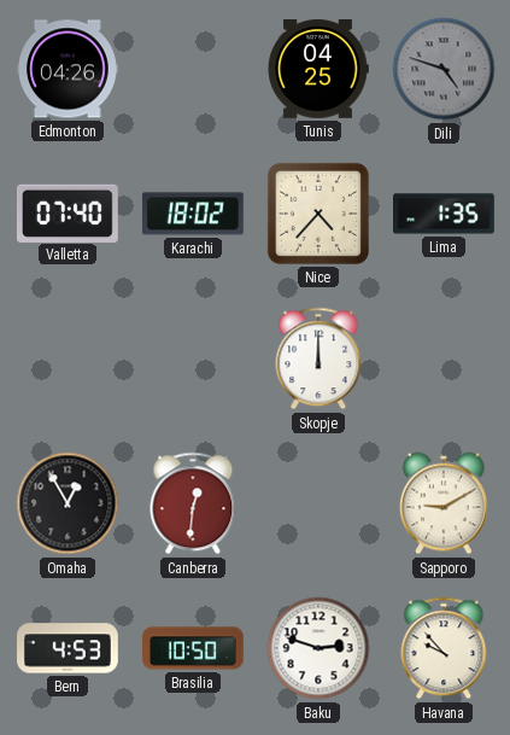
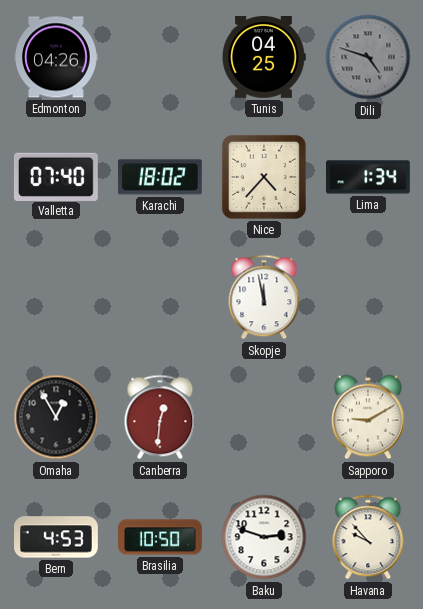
Lima: 1:35 -> 1:34 (369, 177)
Skopje: 12:00 -> 11:58 (264, 297)
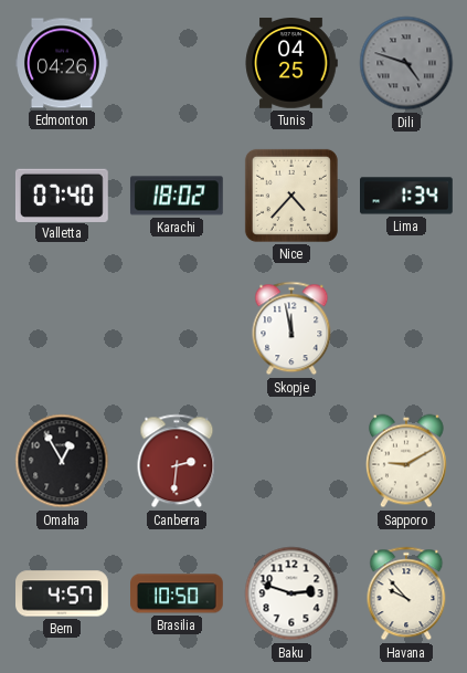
Canberra: 12:31 -> 2:31 (177, 461)
Bern: 4:53 -> 4:57 (63, 593)
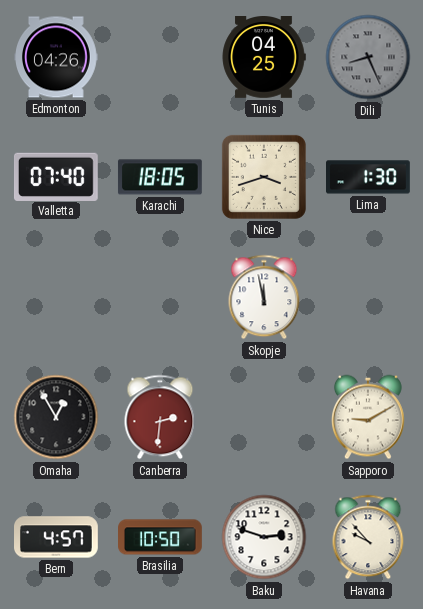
Dili: 4:48 -> 8:26 (368, 57)
Karachi: 18:02 -> 18:05 (160, 177)
Nice: 4:37 -> 3:42 (264, 177)
Lima: 1:34 -> 1:30 (369, 177)
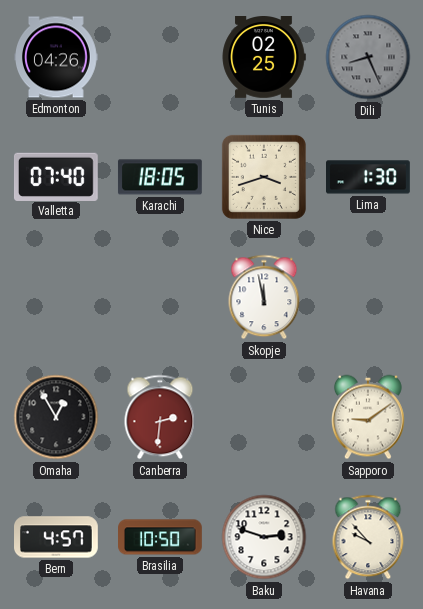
Tunis: 04:25 -> 02:25 (264, 58)
Sapporo: 9:10 -> 9:09 (368, 417)
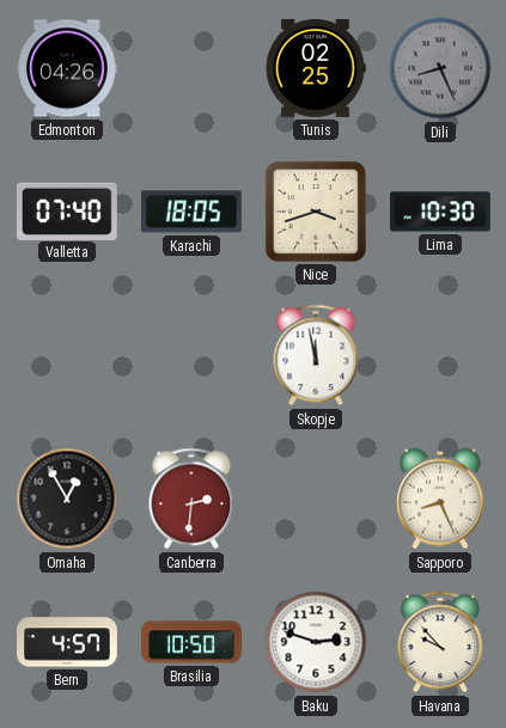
Lima: 1:30 -> 10:30 (441, 212)
Sapporo: 9:09 -> 8:26 (440, 498)
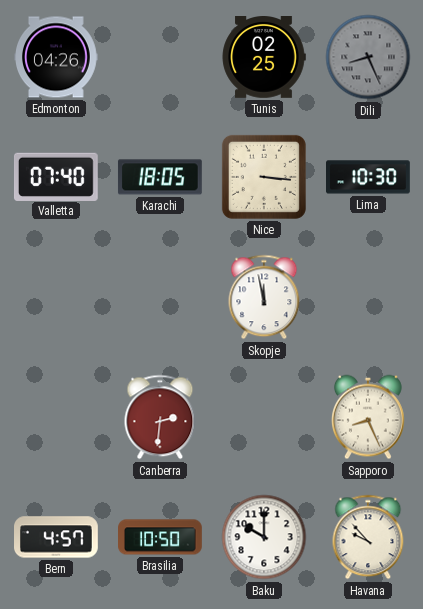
Nice: 3:42 -> 3:16 (264, 177)
Omaha: 12:55 -> none (67, 498)
Baku: 2:48 -> 10:00 (264, 537)
